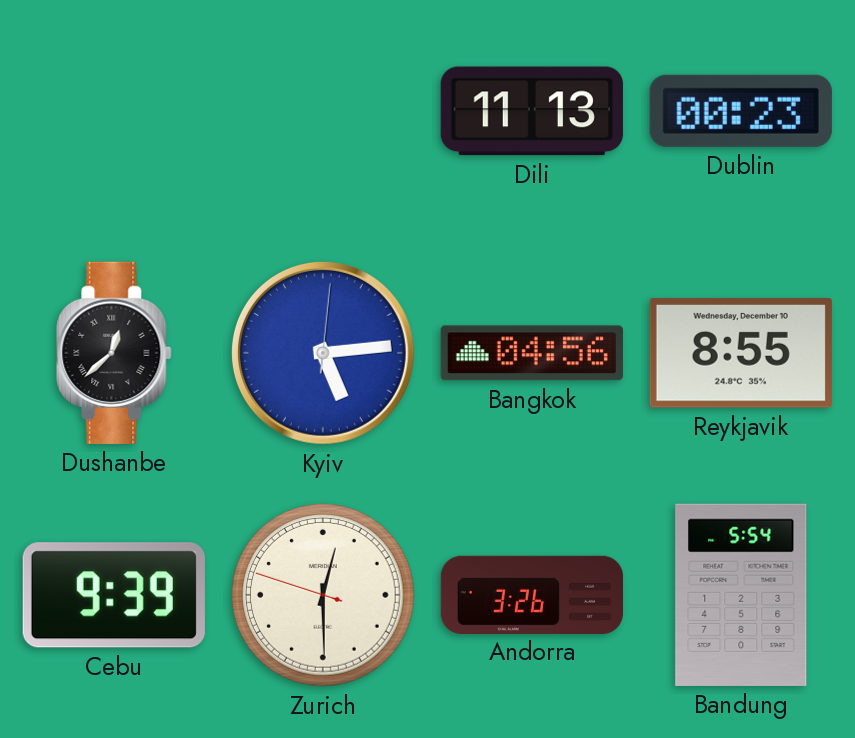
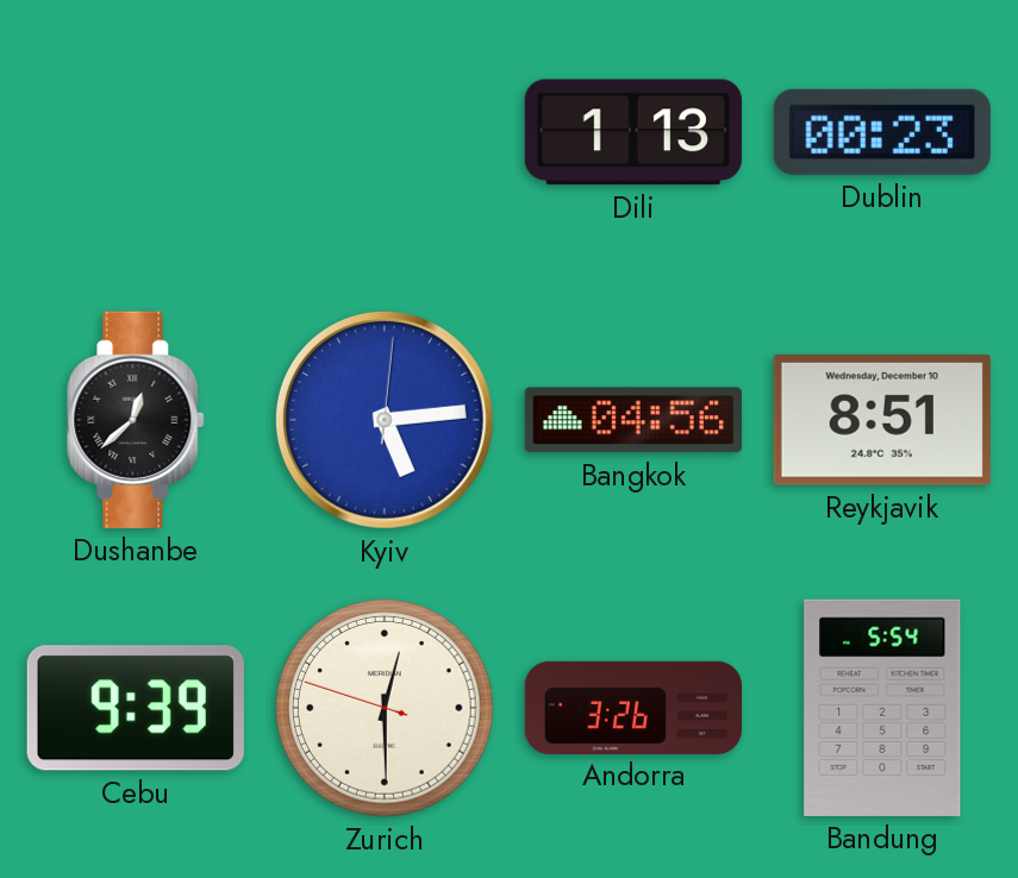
Dili: 11:13 -> 1:13 (633, 132)
Reykjavik: 8:55 -> 8:51 (882, 421)
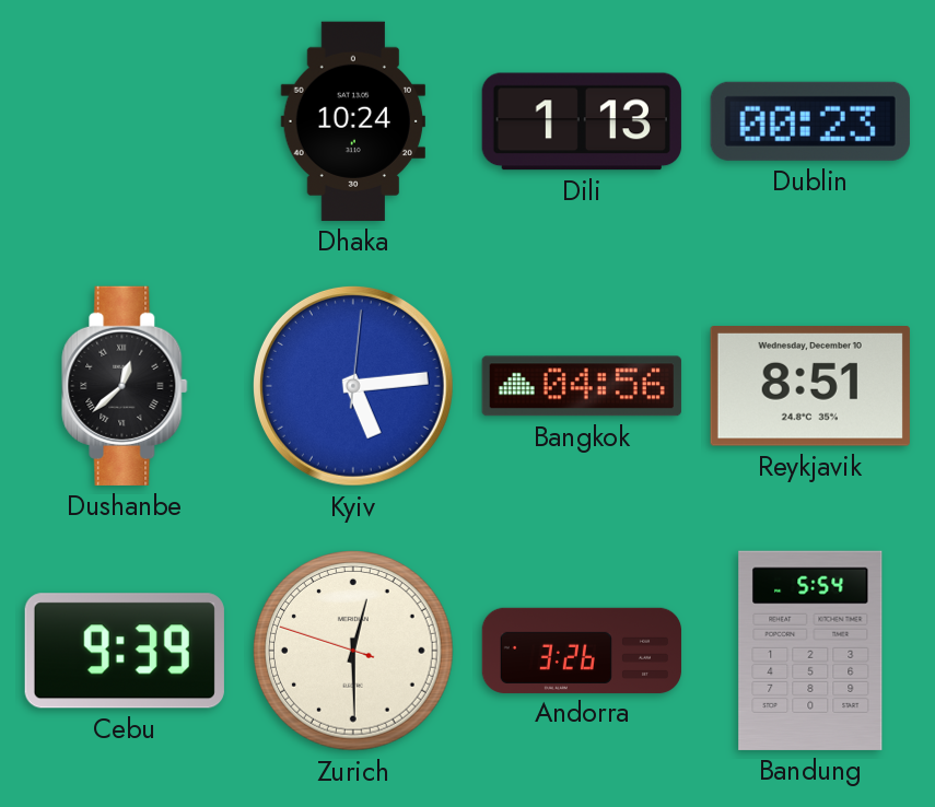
Dhaka: none -> 10:24 (353, 121)
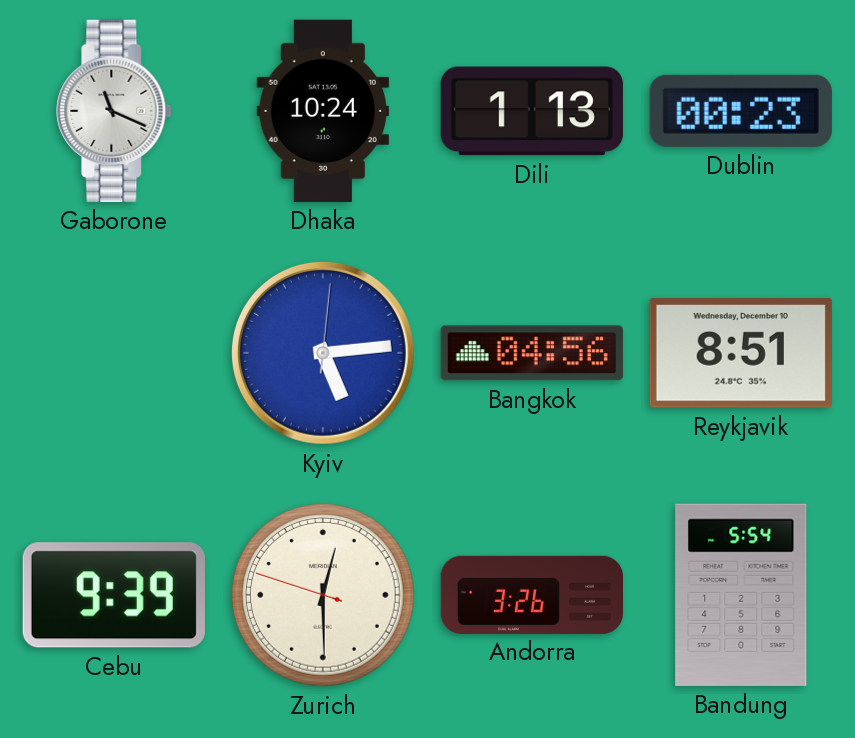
Gaborone: none -> 11:19 (114, 111)
Dushanbe: 12:38 -> none (125, 386)
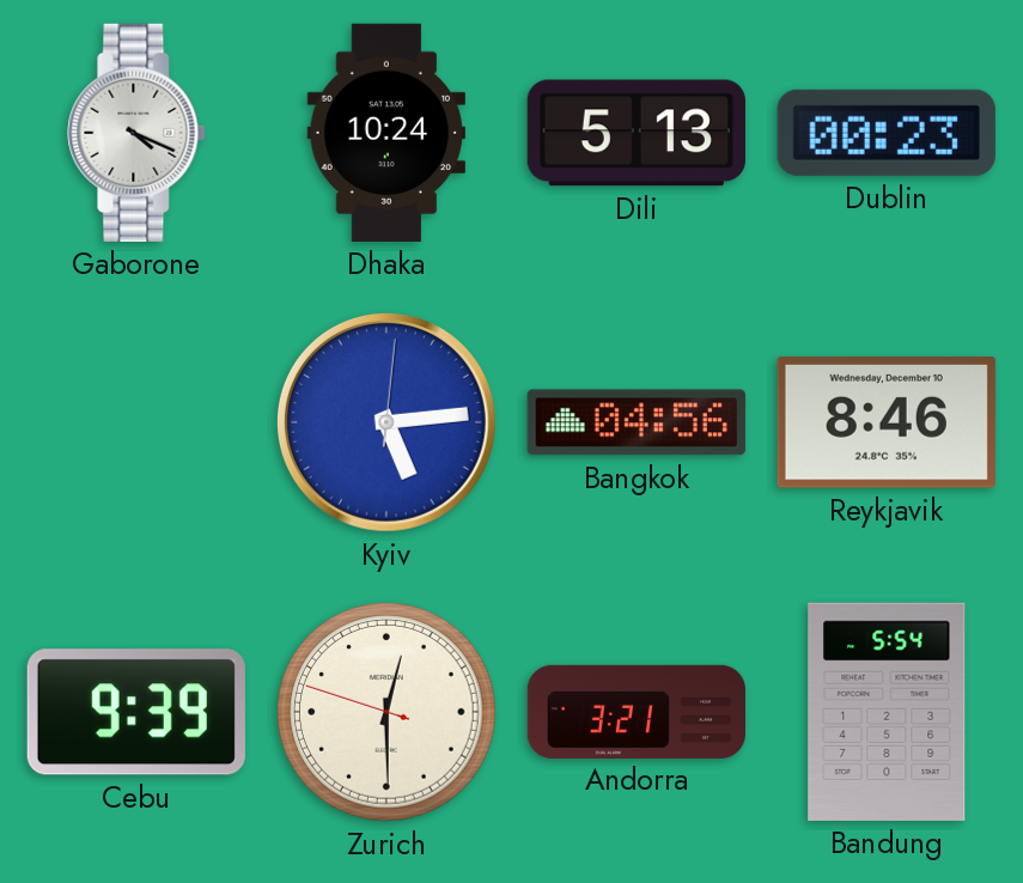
Gaborone: 11:19 -> 4:19 (136, 133)
Dili: 1:13 -> 5:13 (637, 133)
Reykjavik: 8:51 -> 8:46 (887, 424)
Andorra: 3:26 -> 3:21 (635, 711)
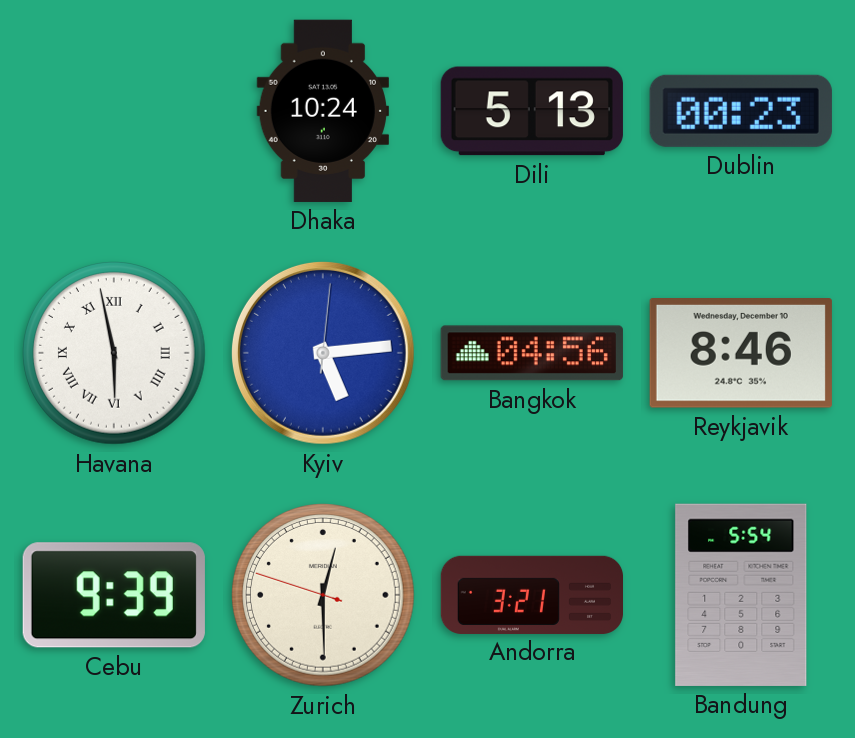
Gaborone: 4:19 -> none (136, 133)
Havana: none -> 5:58 (115, 354)
